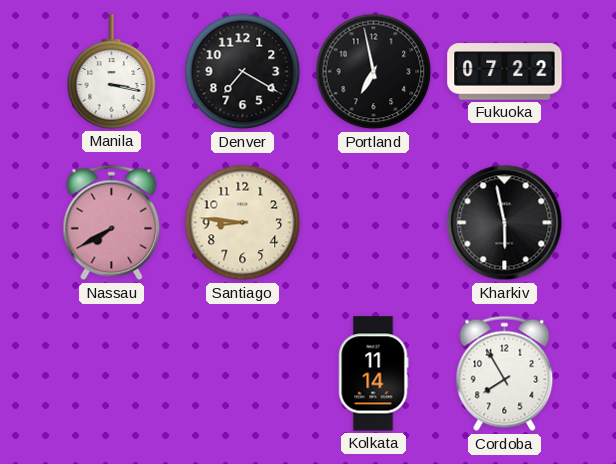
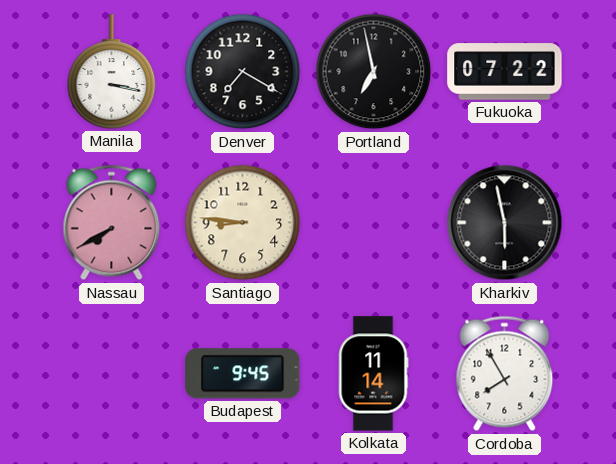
Budapest: none -> 9:45 (243, 374)
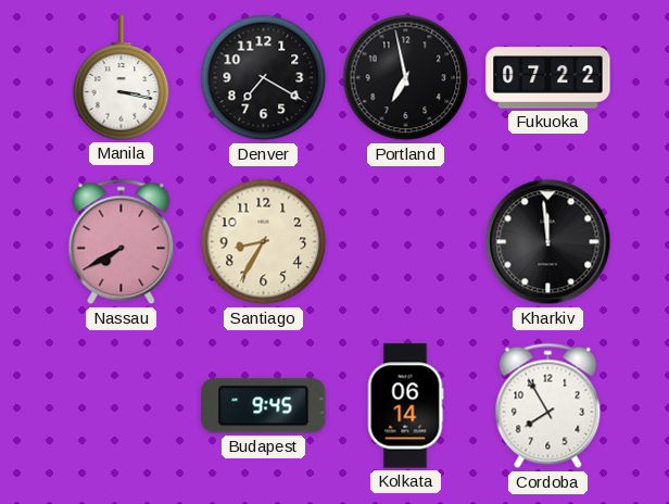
Santiago: 8:46 -> 8:35 (264, 242)
Kharkiv: 5:58 -> 11:59 (548, 242)
Kolkata: 11:14 -> 06:14 (405, 406)
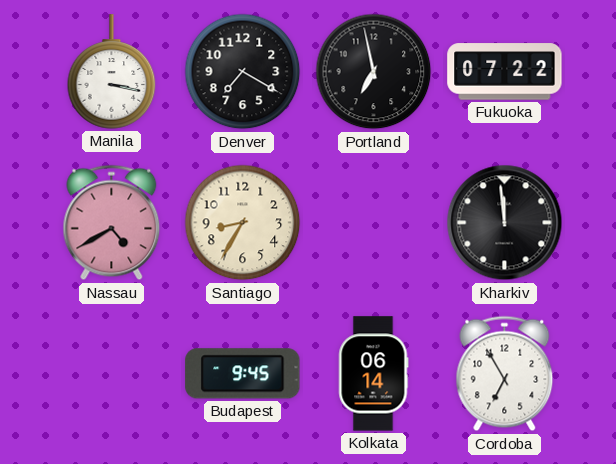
Nassau: 7:40 -> 4:40 (112, 223)
Cordoba: 7:55 -> 6:55 (505, 374)
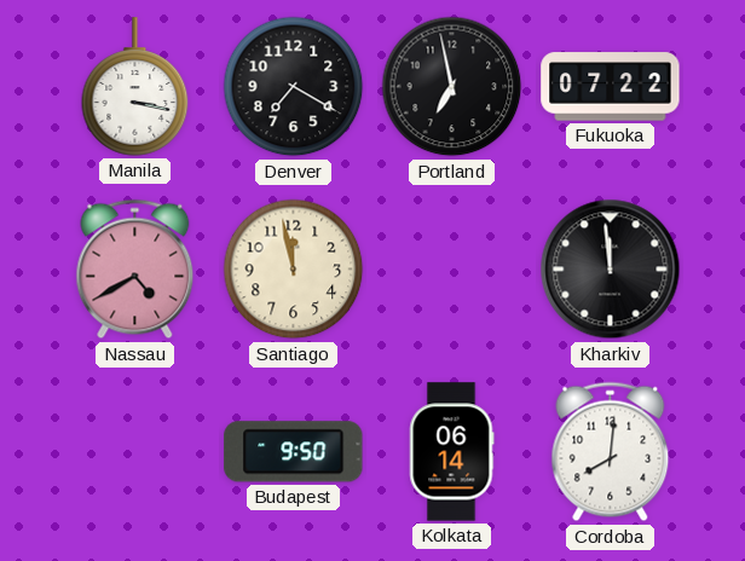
Santiago: 8:35 -> 11:58 (294, 270)
Budapest: 9:45 -> 9:50 (294, 452)
Cordoba: 6:55 -> 8:01 (611, 452)
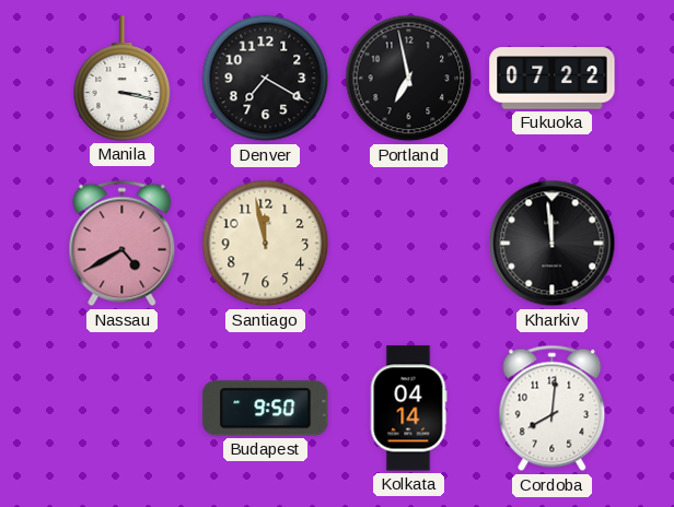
Kolkata: 06:14 -> 04:14 (408, 409)
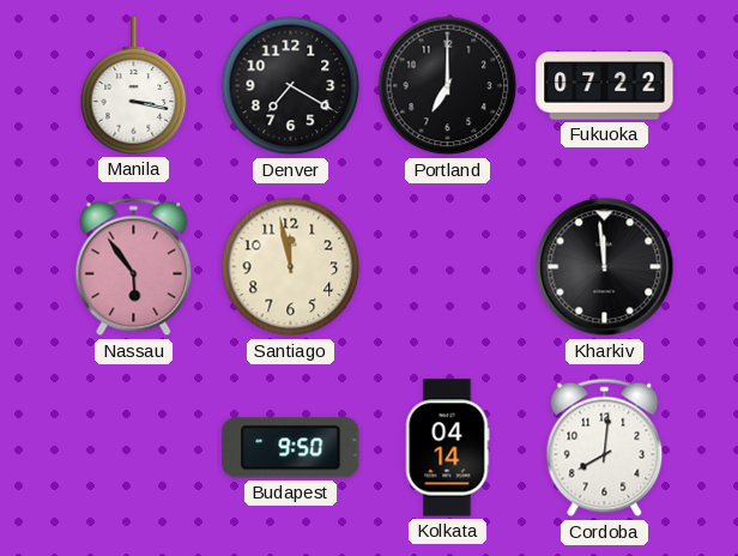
Portland: 6:58 -> 7:00 (448, 86)
Nassau: 4:40 -> 5:54 (134, 267)
